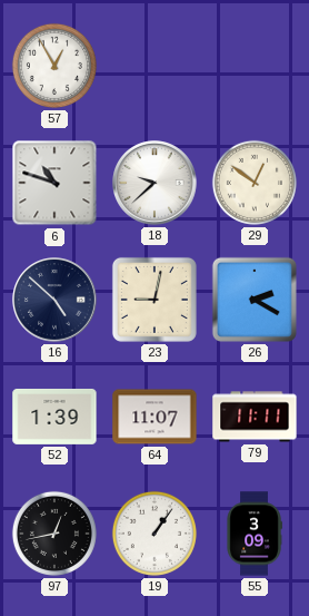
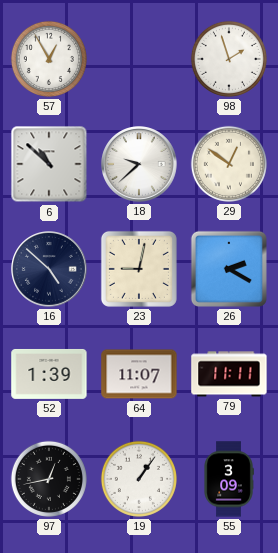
98: none -> 1:57 (229, 59)
6: 10:48 -> 10:52 (49, 164)
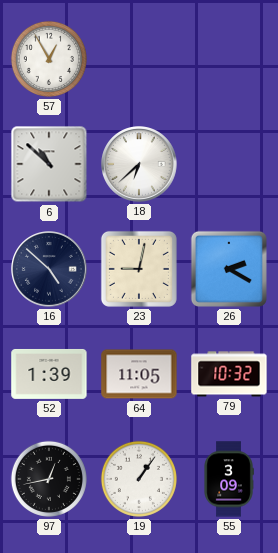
98: 1:57 -> none (229, 59)
18: 9:38 -> 6:38 (140, 165)
29: 12:51 -> none (229, 164)
64: 11:07 -> 11:05 (139, 374)
79: 11:11 -> 10:32 (229, 374)
